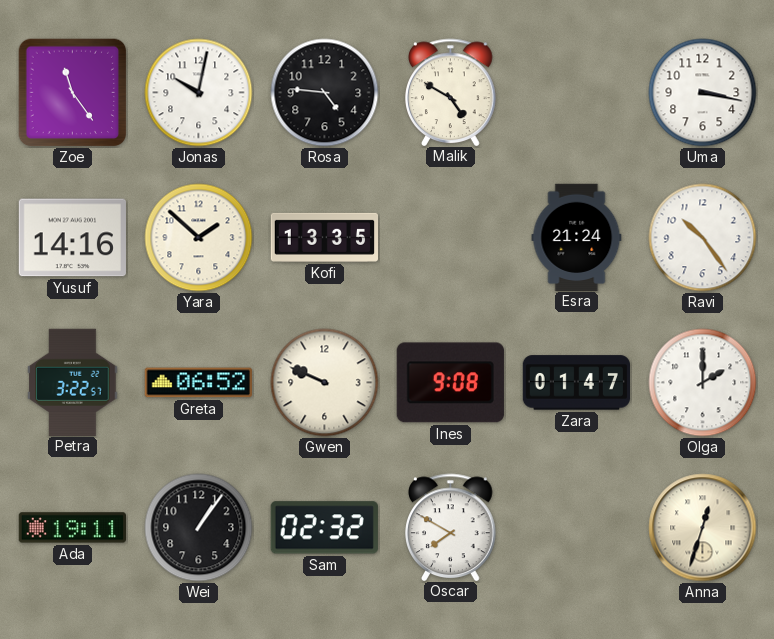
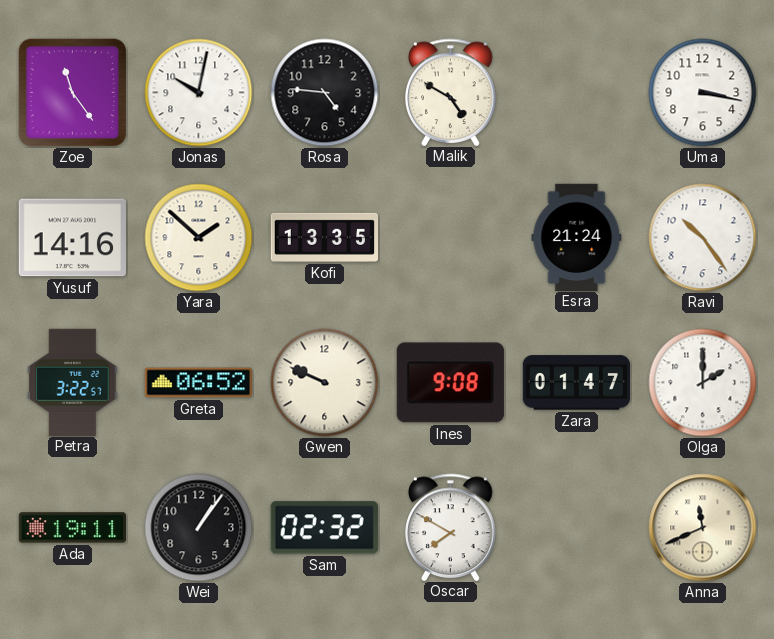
Anna: 12:33 -> 11:41 (703, 528)
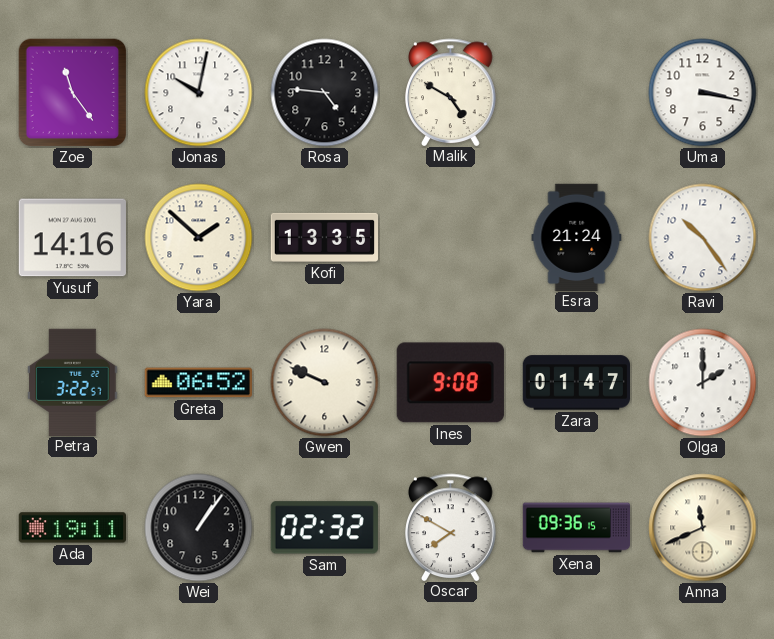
Xena: none -> 09:36 (577, 528)
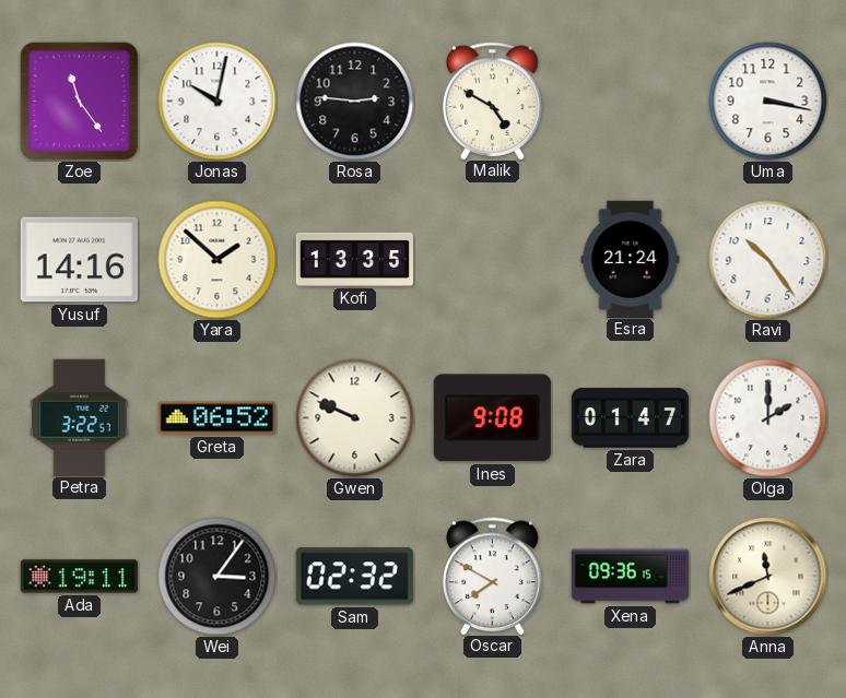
Rosa: 4:46 -> 2:46 (355, 102)
Wei: 1:06 -> 3:06 (218, 577)
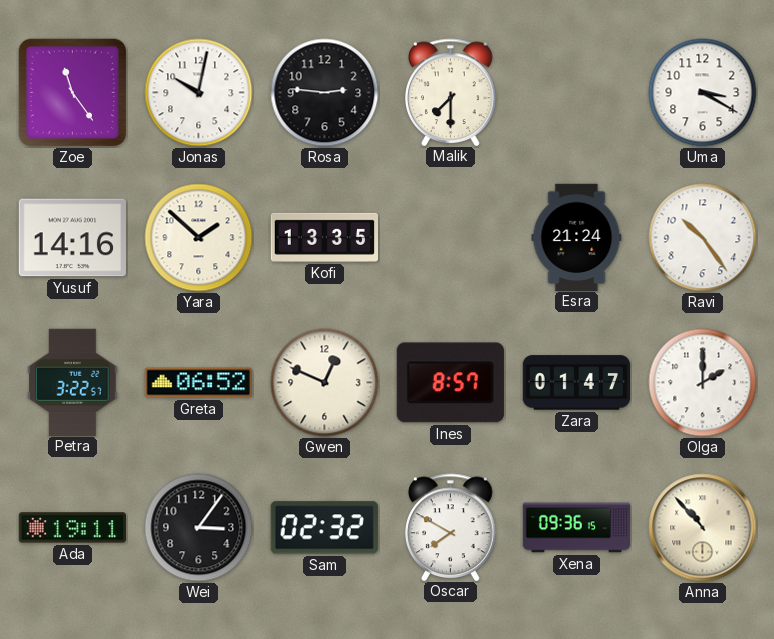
Malik: 4:50 -> 7:30 (451, 92)
Uma: 3:17 -> 3:20 (703, 93)
Gwen: 9:49 -> 12:49 (325, 383)
Ines: 9:08 -> 8:57 (450, 383)
Anna: 11:41 -> 10:53 (703, 528)
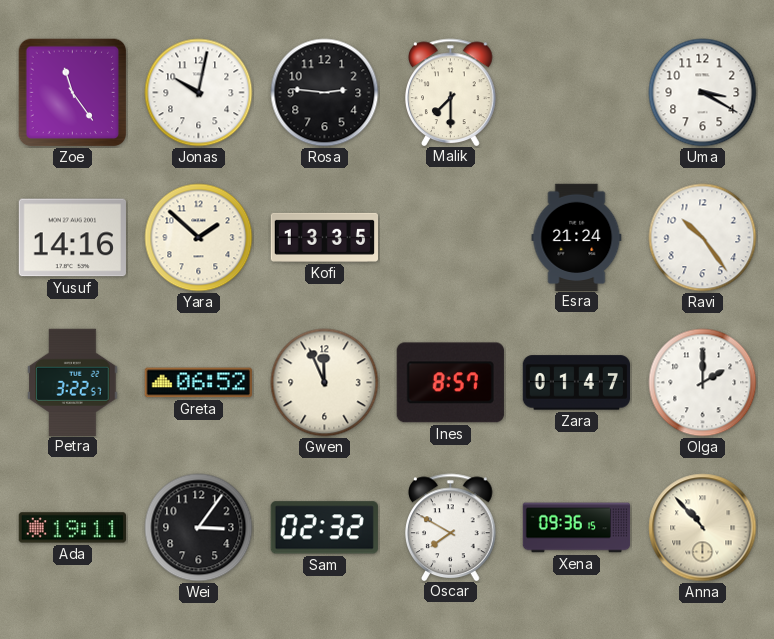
Gwen: 12:49 -> 11:56 (325, 383)
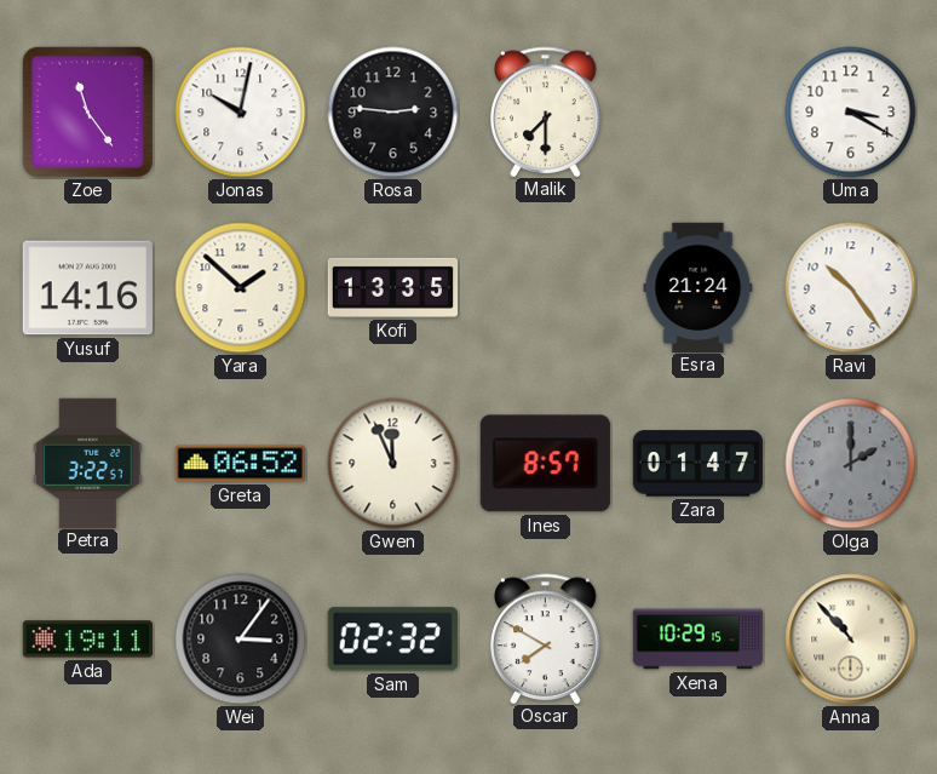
Olga dial: white -> grey (851, 464)
Xena: 09:36 -> 10:29 (699, 640)
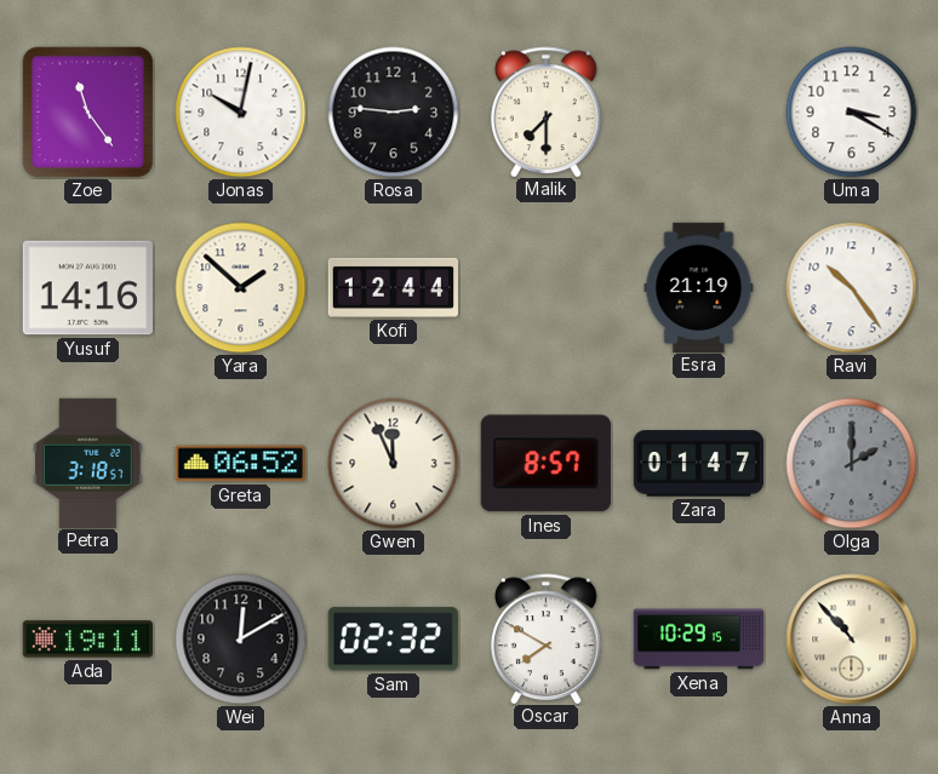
Kofi: 13:35 -> 12:44 (393, 287)
Esra: 21:24 -> 21:19 (699, 287)
Petra: 3:22 -> 3:18 (88, 463)
Wei: 3:06 -> 12:10 (241, 640)
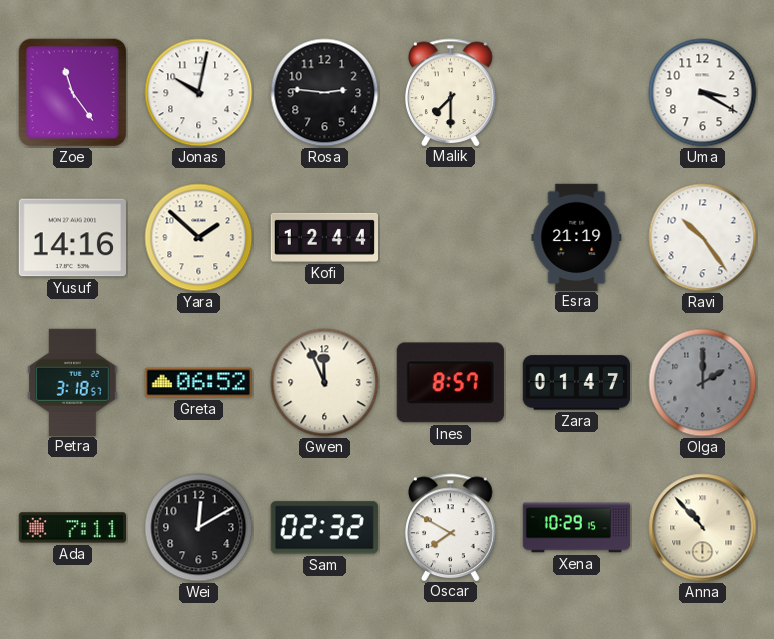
Ada: 19:11 -> 7:11 (72, 528)
